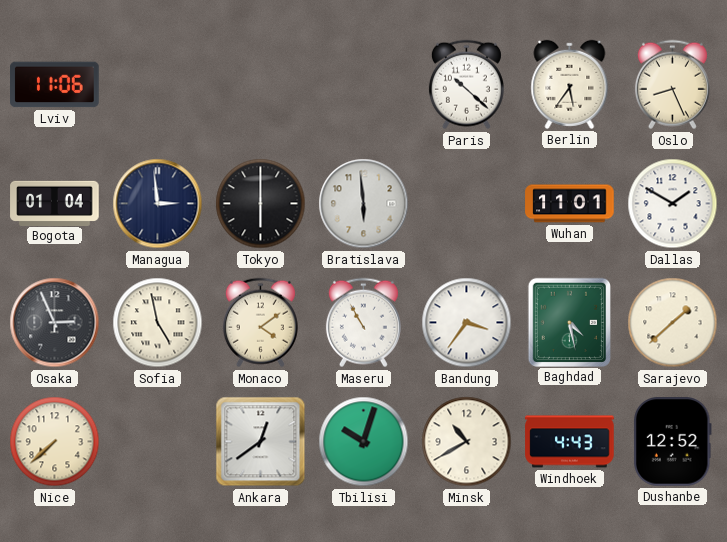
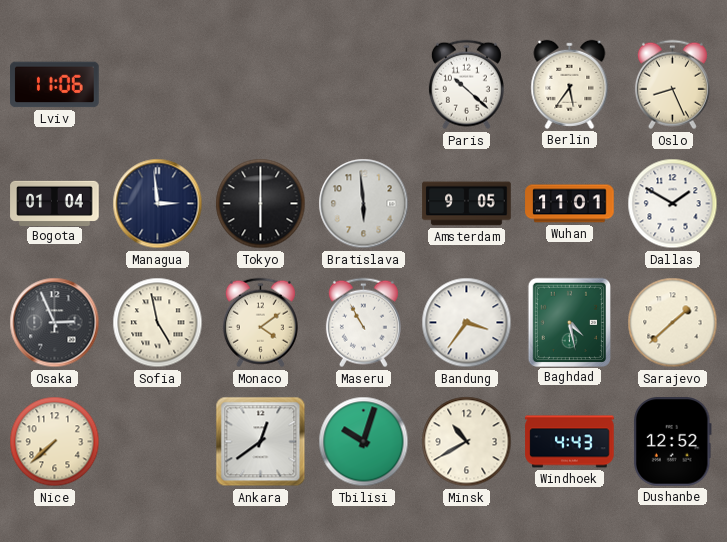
Amsterdam: none -> 9:05 (467, 204)
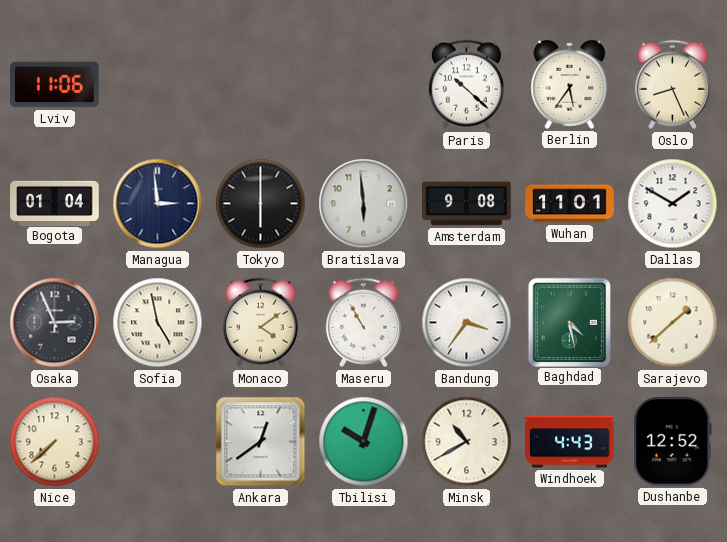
Amsterdam: 9:05 -> 9:08 (467, 204)
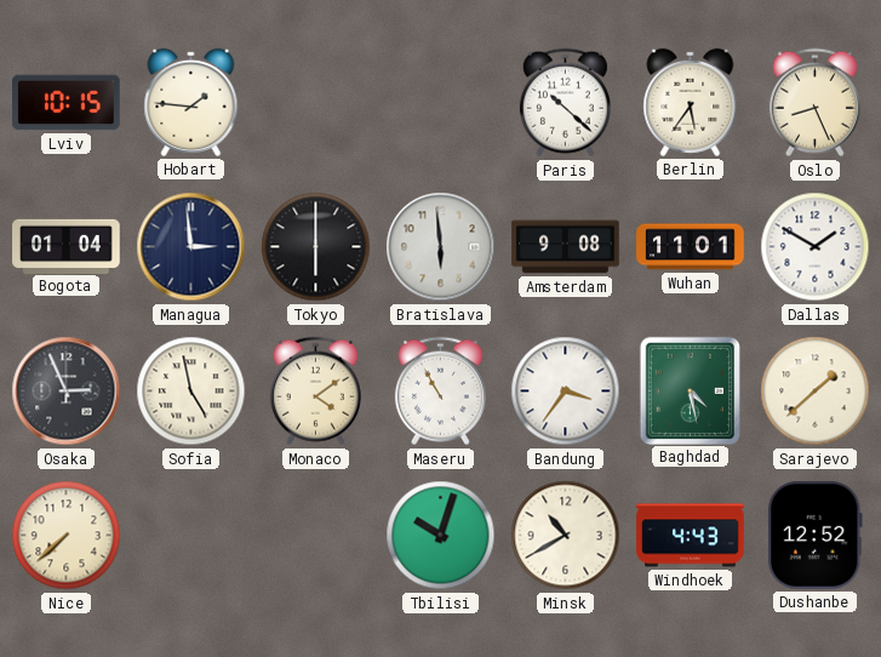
Lviv: 11:06 -> 10:15 (67, 103)
Hobart: none -> 1:46 (191, 102)
Ankara: 12:39 -> none (261, 442)
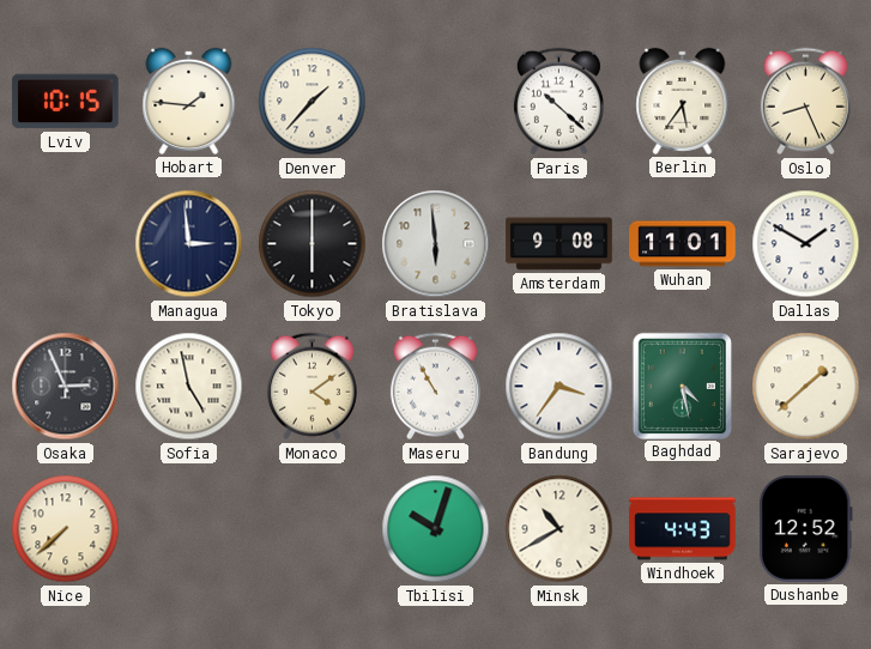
Denver: none -> 1:37 (313, 102)
Bogota: 01:04 -> none (67, 246)
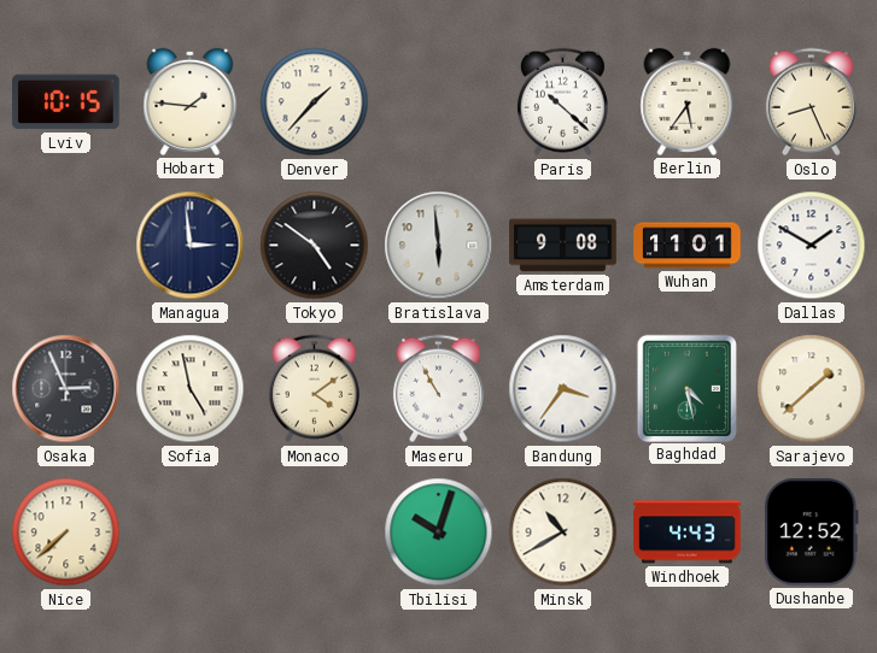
Tokyo: 6:00 -> 4:51 (315, 246)
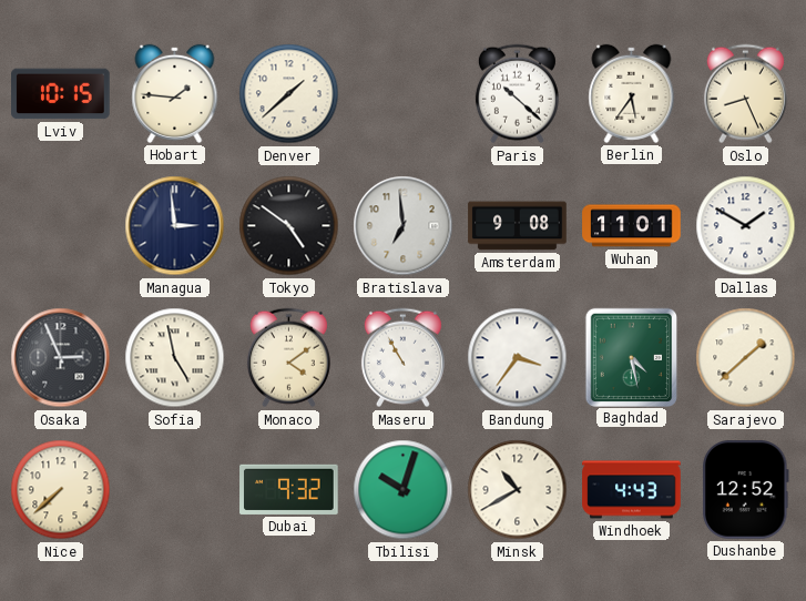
Denver: 1:37 -> 1:38 (289, 94)
Bratislava: 5:59 -> 6:59 (404, 226)
Dubai: none -> 9:32 (289, 489)
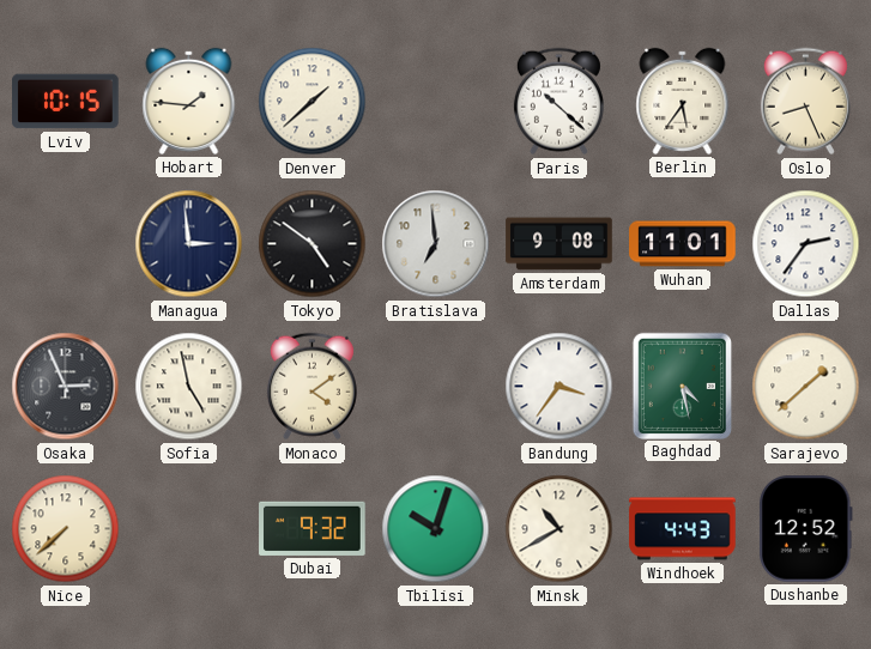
Dallas: 1:50 -> 2:36 (806, 244)
Maseru: 10:55 -> none (402, 358)
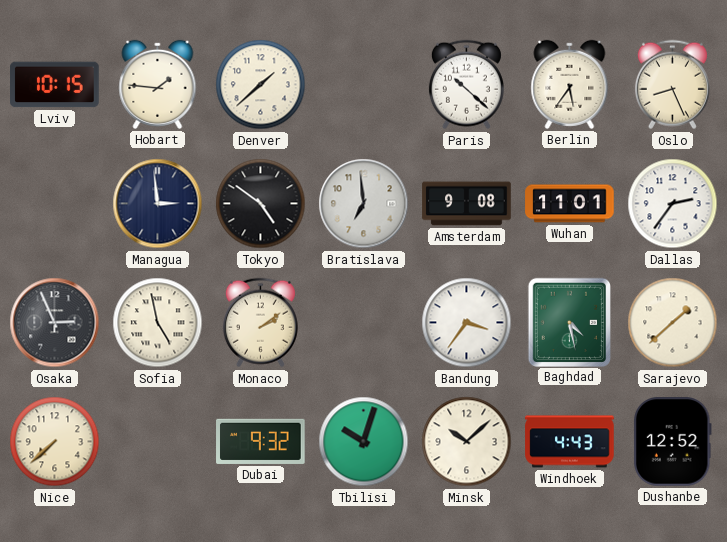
Monaco: 4:09 -> 2:09 (260, 323)
Minsk: 10:40 -> 10:08 (467, 442)
